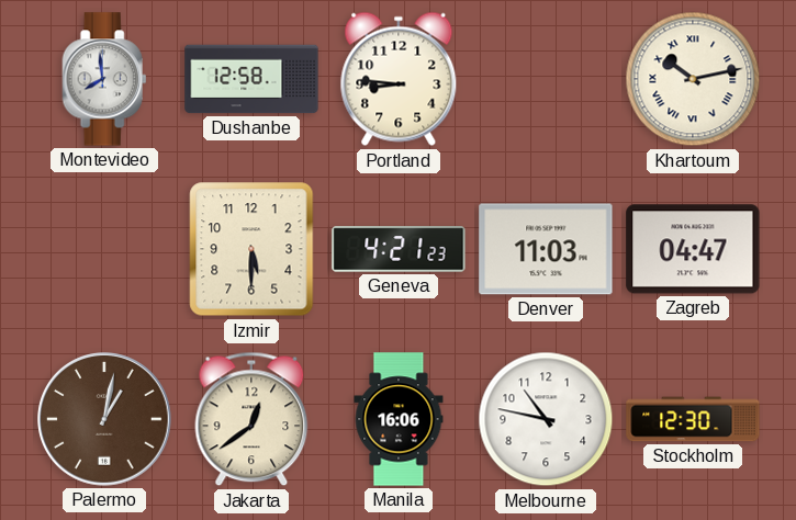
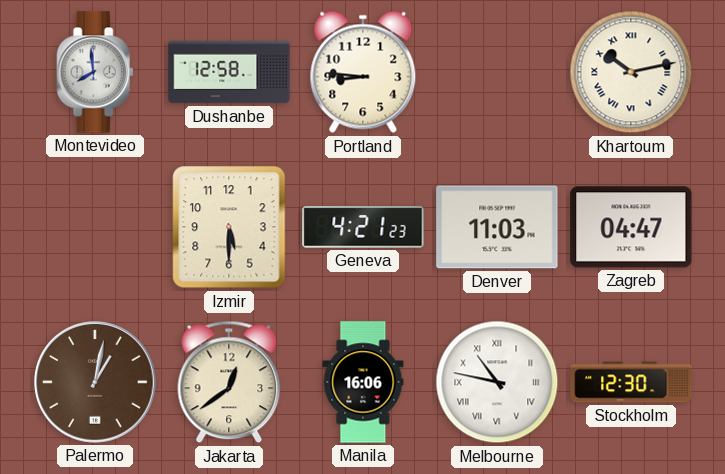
Melbourne numerals: Arabic -> Roman (497, 382)
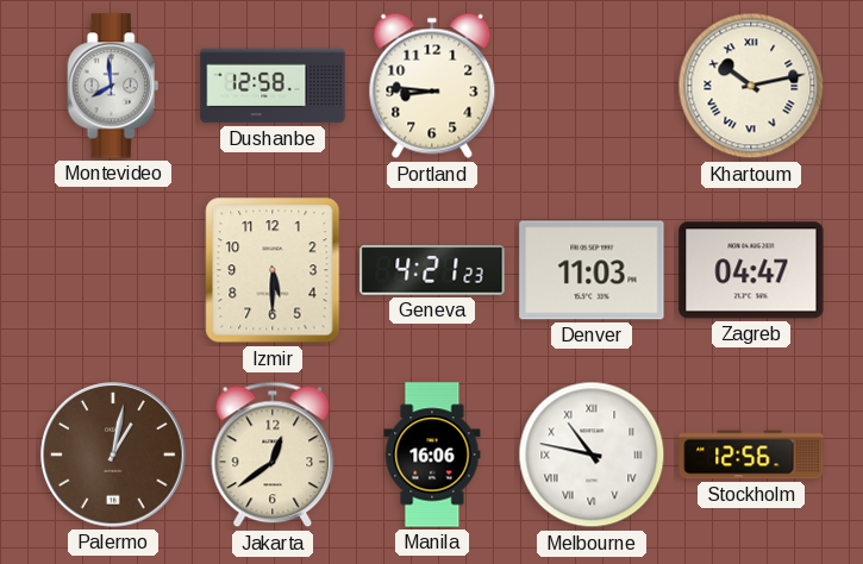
Stockholm: 12:30 -> 12:56 (751, 455)
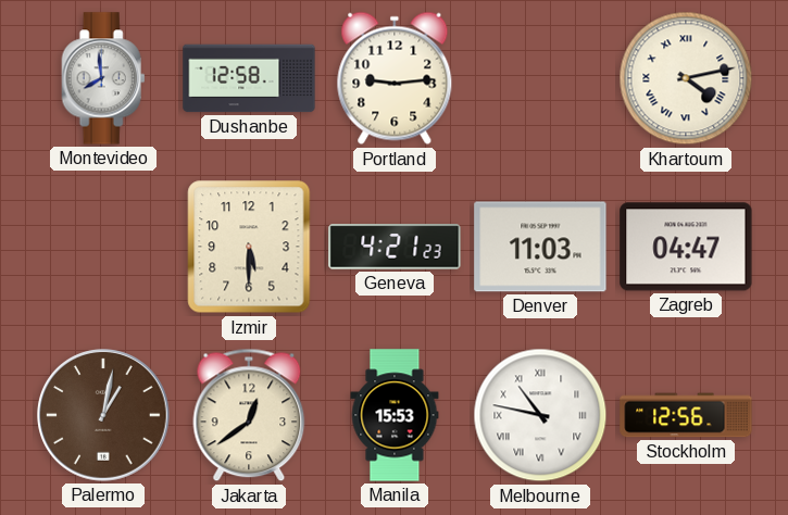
Portland: 8:46 -> 9:14 (395, 78)
Khartoum: 10:13 -> 4:13 (686, 78)
Manila: 16:06 -> 15:53 (395, 415)
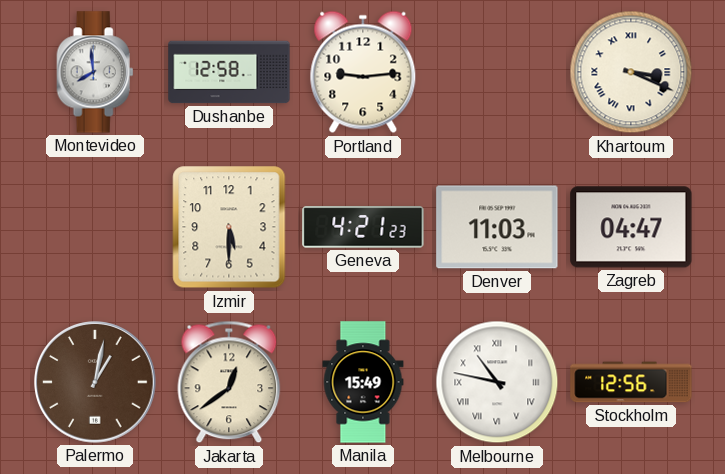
Khartoum: 4:13 -> 3:19 (631, 72)
Manila: 15:53 -> 15:49 (363, 382)
